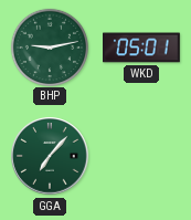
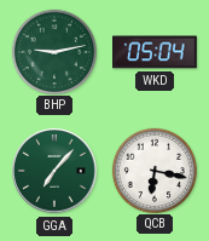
WKD: 05:01 -> 05:04 (156, 52)
QCB: none -> 6:17 (153, 170)
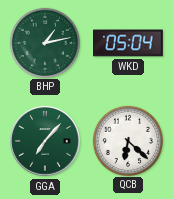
BHP: 9:13 -> 1:13 (44, 42)
QCB: 6:17 -> 6:22 (127, 140)
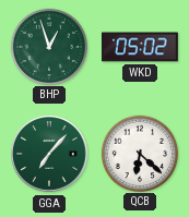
BHP: 1:13 -> 12:57 (48, 46)
WKD: 05:04 -> 05:02 (141, 47)
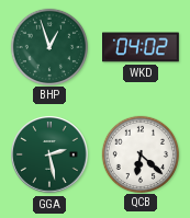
WKD: 05:02 -> 04:02 (142, 47)
GGA: 7:07 -> 2:28 (49, 154)
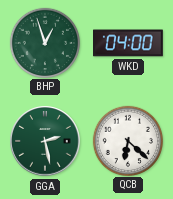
WKD: 04:02 -> 04:00 (129, 43)
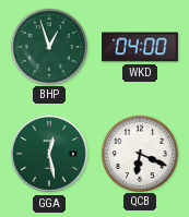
GGA: 2:28 -> 12:28 (49, 154)
QCB: 6:22 -> 6:19 (139, 153)
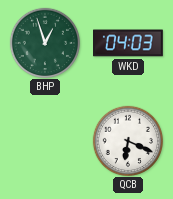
WKD: 04:00 -> 04:03 (129, 43)
GGA: 12:28 -> none (49, 154)
